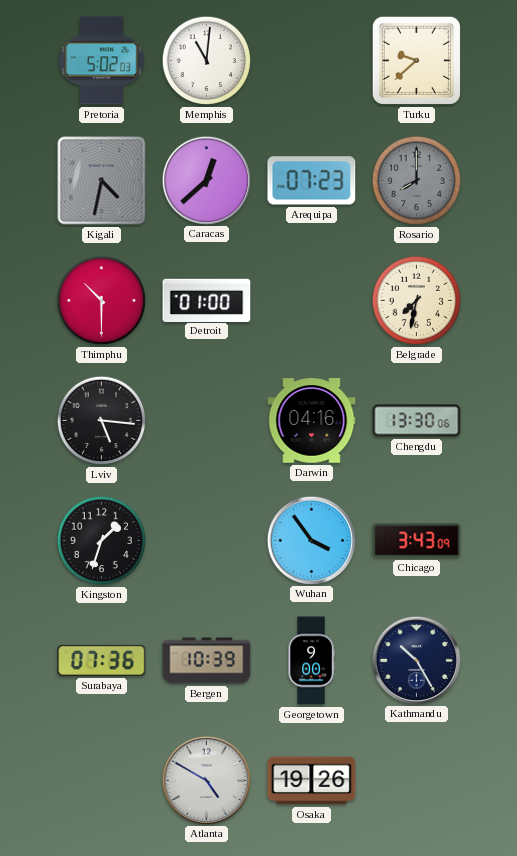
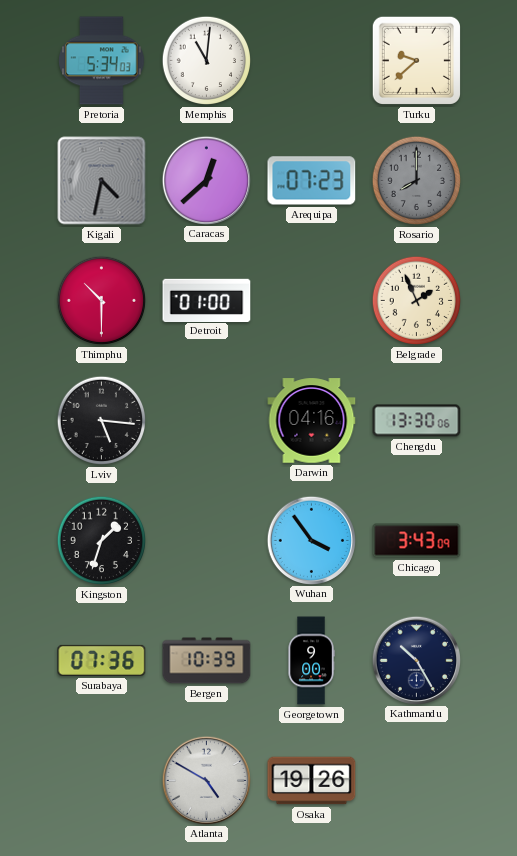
Pretoria: 5:02 -> 5:34 (102, 61)
Belgrade: 7:32 -> 1:56 (417, 301)
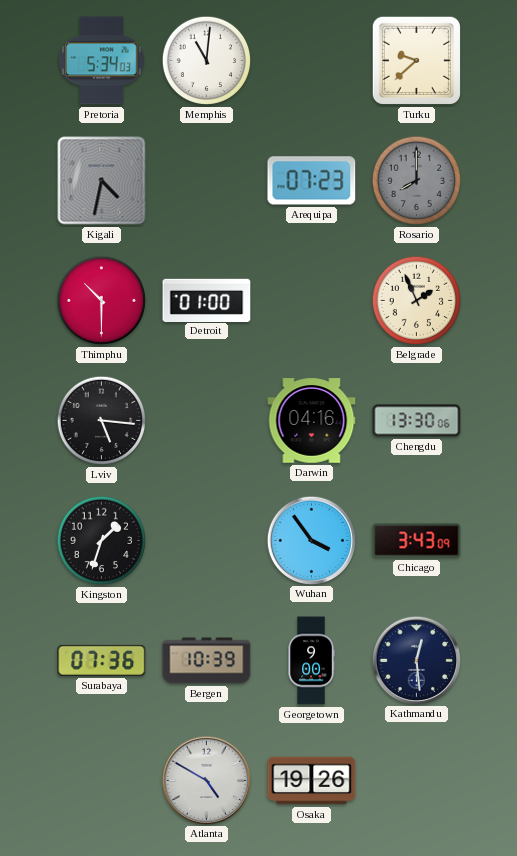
Caracas: 12:38 -> none (206, 180)
Kathmandu: 10:25 -> 12:29 (416, 660)
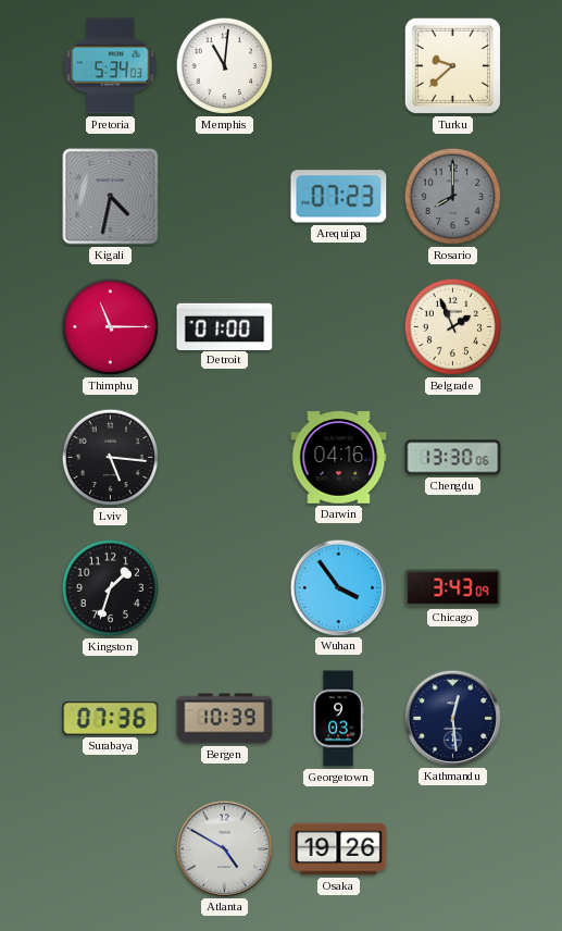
Thimphu: 10:30 -> 11:15 (111, 327)
Georgetown: 9:00 -> 9:03 (338, 719)
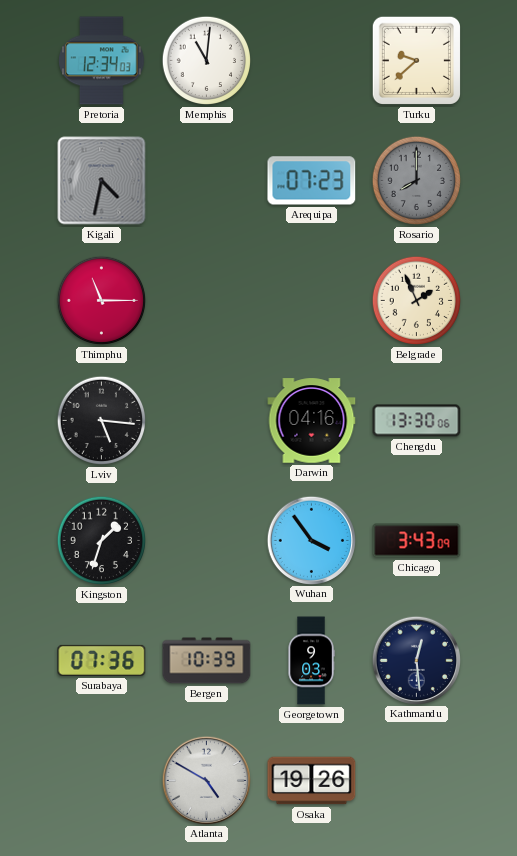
Pretoria: 5:34 -> 12:34 (102, 61)
Detroit: 01:00 -> none (225, 326)
